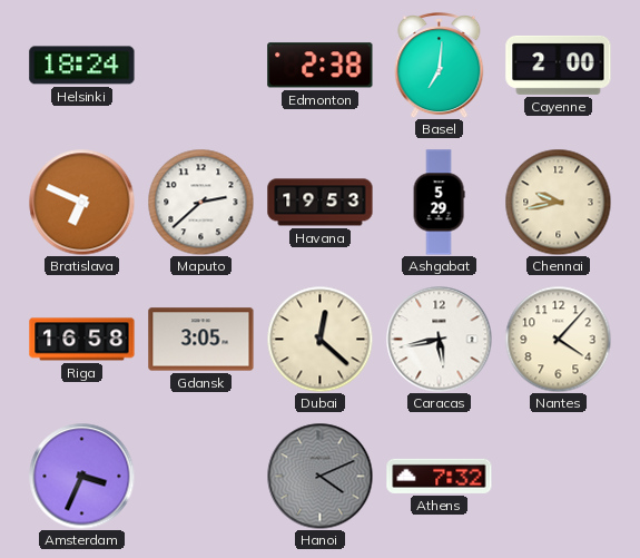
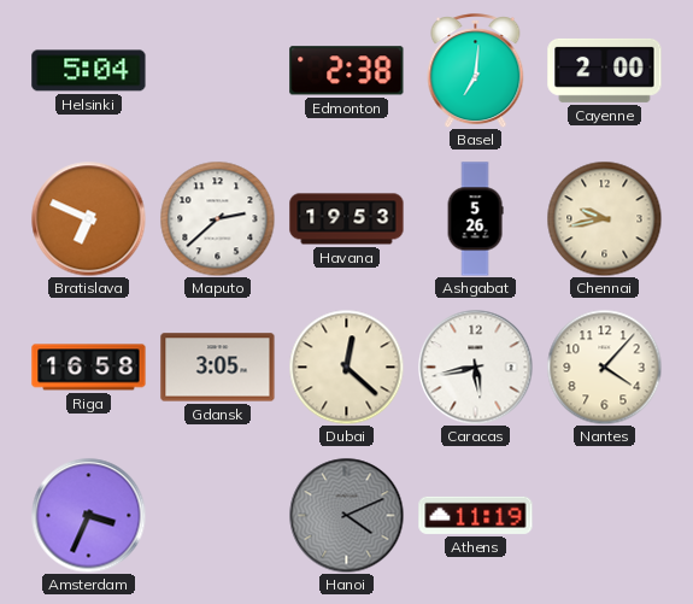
Helsinki: 18:24 -> 5:04 (89, 71)
Ashgabat: 5:29 -> 5:26 (475, 219)
Athens: 7:32 -> 11:19 (476, 515)
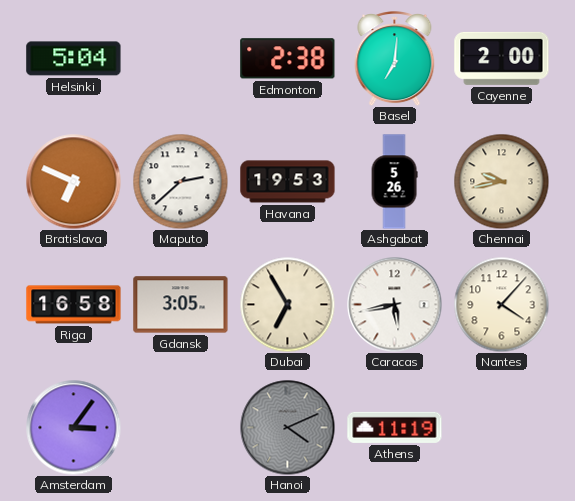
Dubai: 12:22 -> 6:55 (287, 304)
Amsterdam: 3:34 -> 3:06 (73, 427)
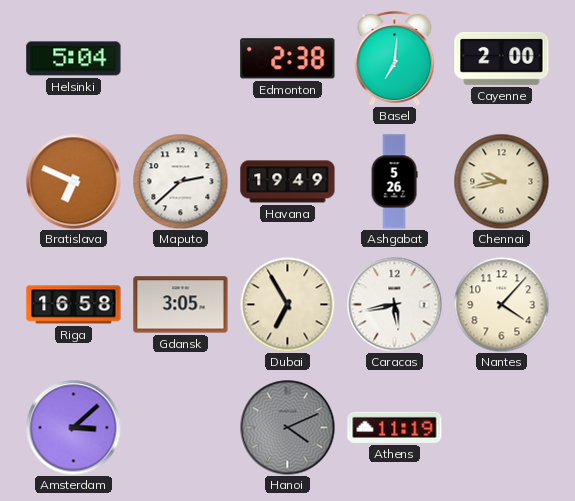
Havana: 19:53 -> 19:49 (288, 182)
Amsterdam: 3:06 -> 3:08 (73, 427)
